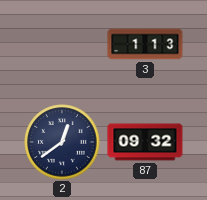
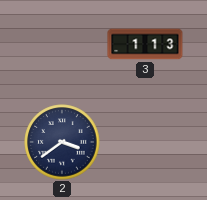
2: 12:39 -> 3:39 (62, 142)
87: 09:32 -> none (145, 142)
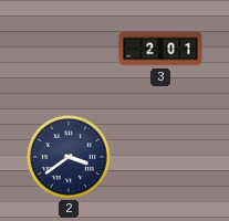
3: 1:13 -> 2:01 (160, 49)
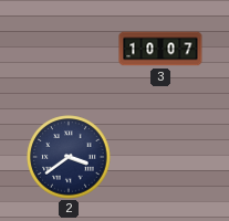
3: 2:01 -> 10:07 (160, 49)
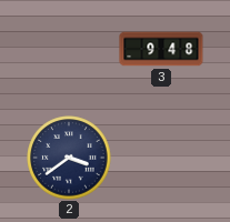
3: 10:07 -> 9:48 (161, 49)
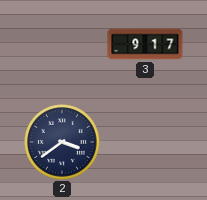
3: 9:48 -> 9:17 (145, 44)
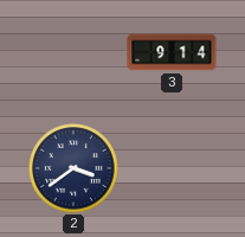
3: 9:17 -> 9:14 (172, 52)
